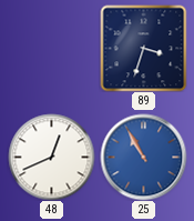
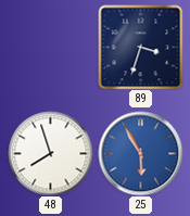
48: 12:41 -> 7:57 (50, 153)
25: 10:55 -> 5:55 (140, 153)
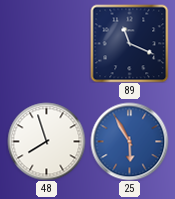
89: 3:33 -> 11:19 (129, 43)
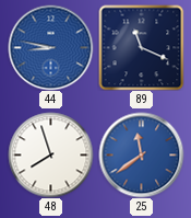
44: none -> 8:47 (50, 47)
25: 5:55 -> 11:39 (141, 154)
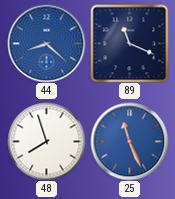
44: 8:47 -> 8:22 (46, 43)
25: 11:39 -> 11:26 (129, 141)
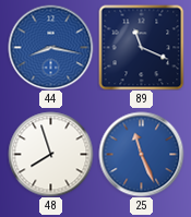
44: 8:22 -> 8:17 (50, 47)
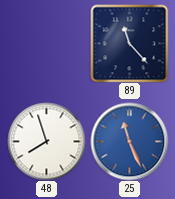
44: 8:17 -> none (50, 47)
89: 11:19 -> 11:23 (129, 43)
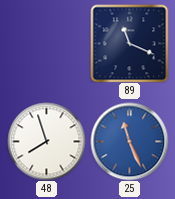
89: 11:23 -> 11:19 (129, 43)
